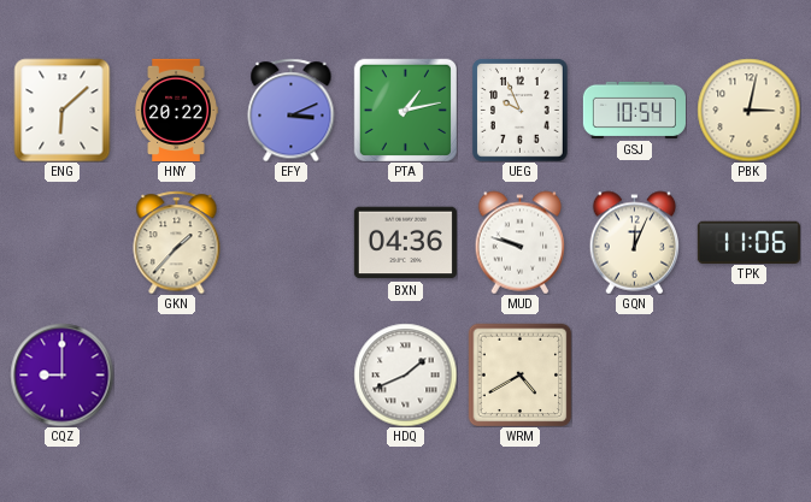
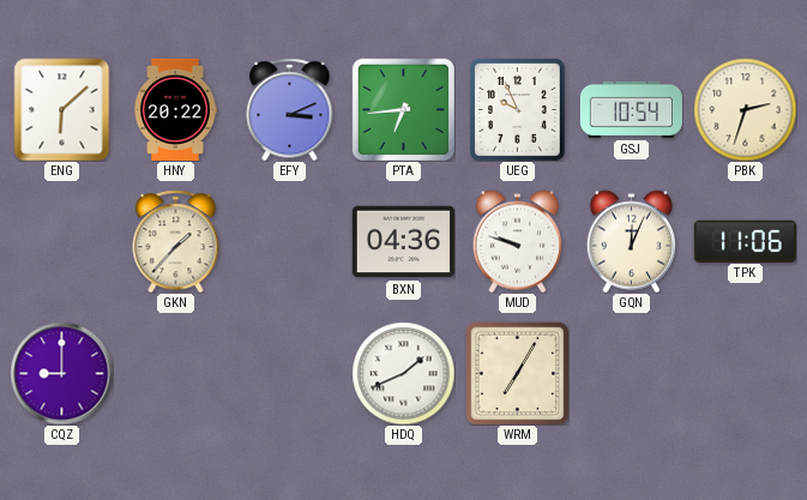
PTA: 1:13 -> 6:44 (403, 109)
PBK: 3:02 -> 2:33 (745, 109)
WRM: 4:40 -> 7:05 (517, 373)
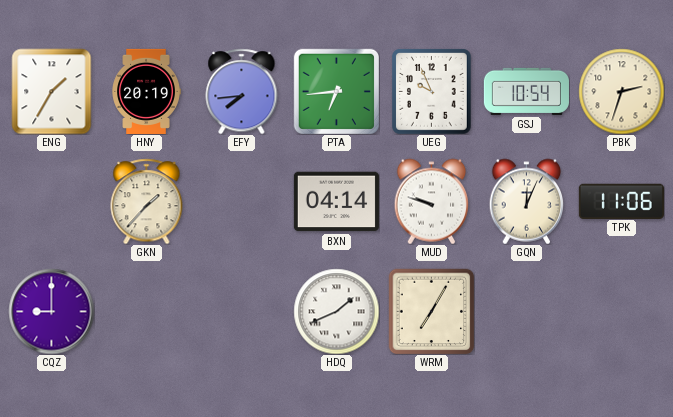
ENG: 6:08 -> 1:35 (52, 91)
HNY: 20:22 -> 20:19 (146, 91)
EFY: 3:11 -> 7:44 (242, 91)
BXN: 04:36 -> 04:14 (336, 202)
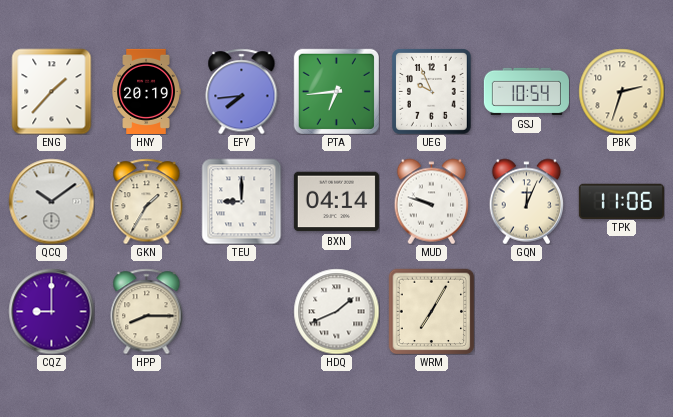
ENG: 1:35 -> 1:37 (52, 91)
QCQ: none -> 10:09 (51, 201)
GKN: 1:37 -> 1:35 (147, 201)
TEU: none -> 9:00 (242, 201)
HPP: none -> 8:15 (147, 311)
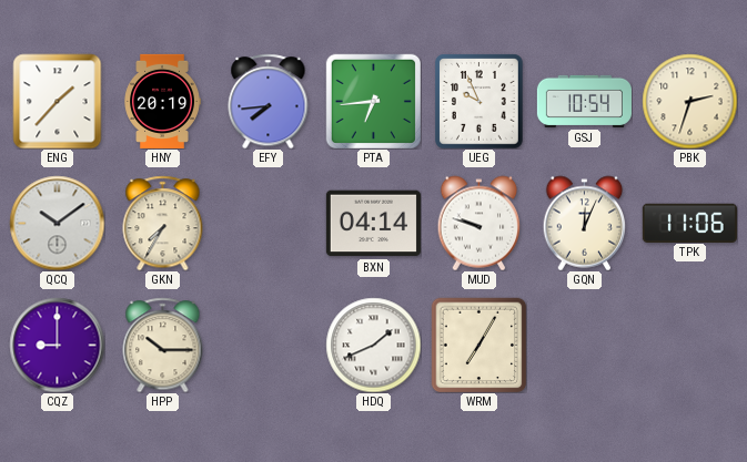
GKN: 1:35 -> 7:35 (163, 223)
TEU: 9:00 -> none (242, 201)
HPP: 8:15 -> 10:15 (163, 345)
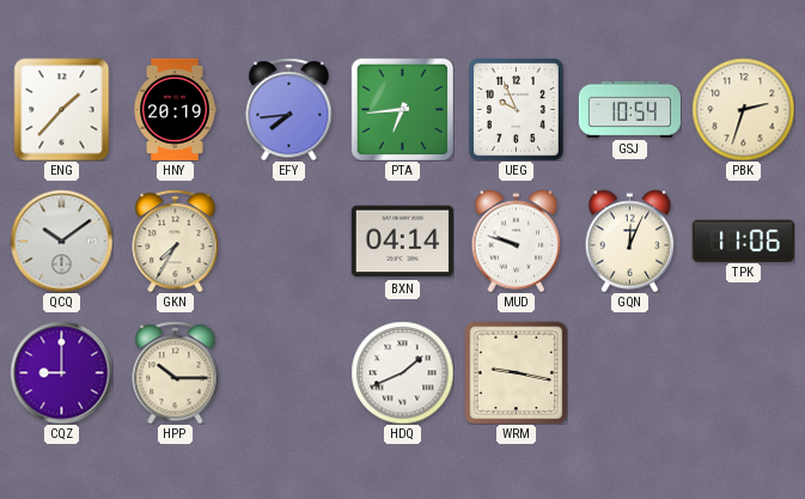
WRM: 7:05 -> 9:17 (516, 372)
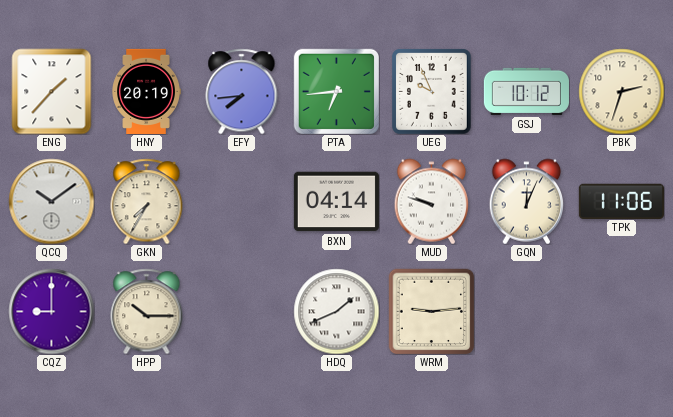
GSJ: 10:54 -> 10:12 (526, 91)
WRM: 9:17 -> 9:14 (431, 311)
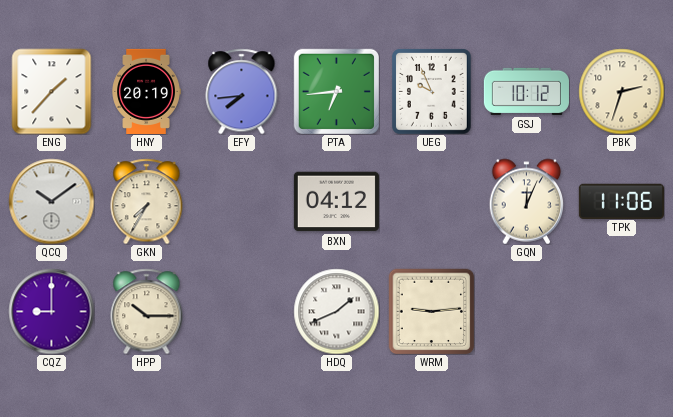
BXN: 04:14 -> 04:12 (336, 202)
MUD: 9:48 -> none (432, 201)
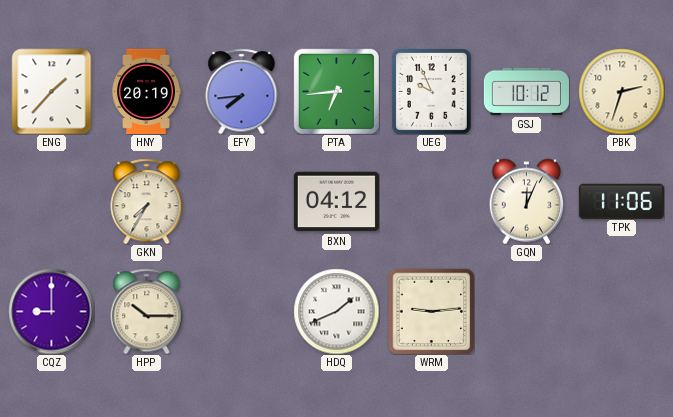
QCQ: 10:09 -> none (51, 201)
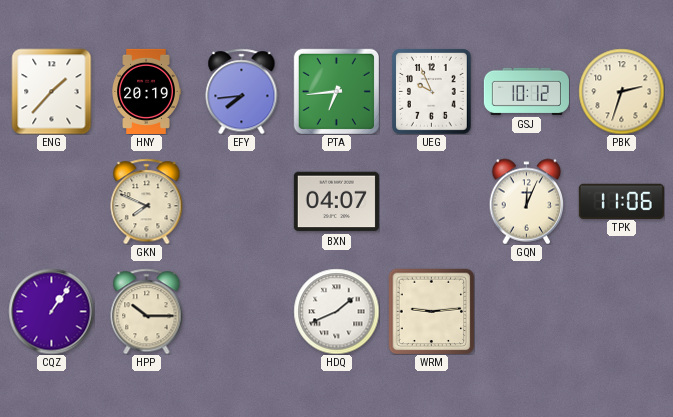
GKN: 7:35 -> 7:49 (147, 201)
BXN: 04:12 -> 04:07 (336, 202)
CQZ: 9:00 -> 1:06 (51, 311)
